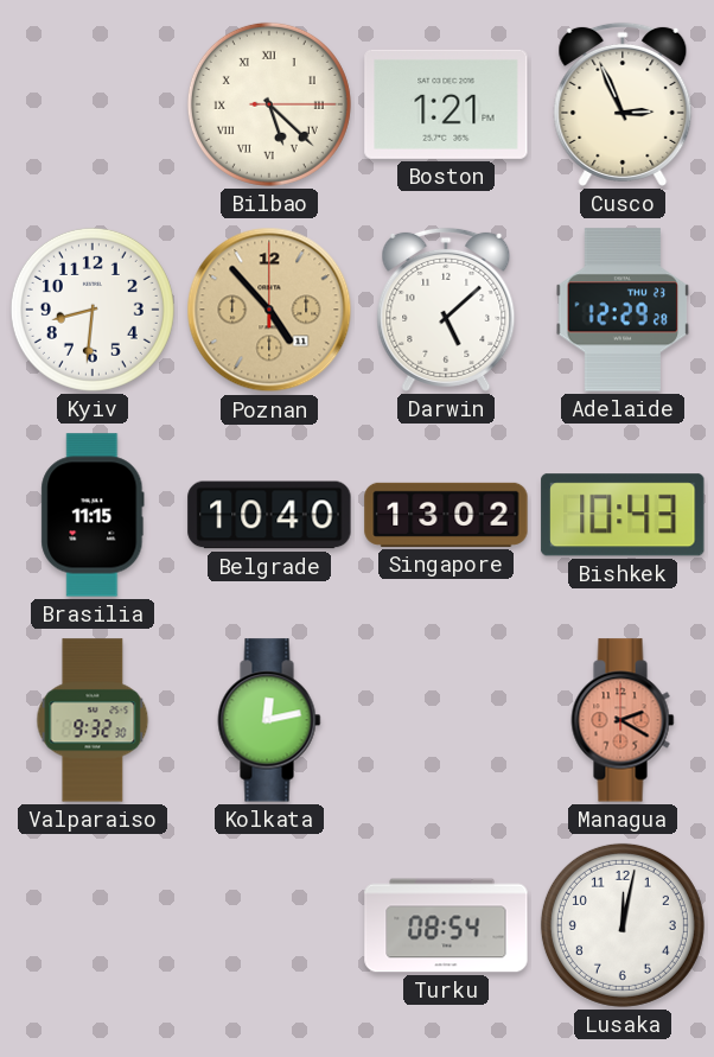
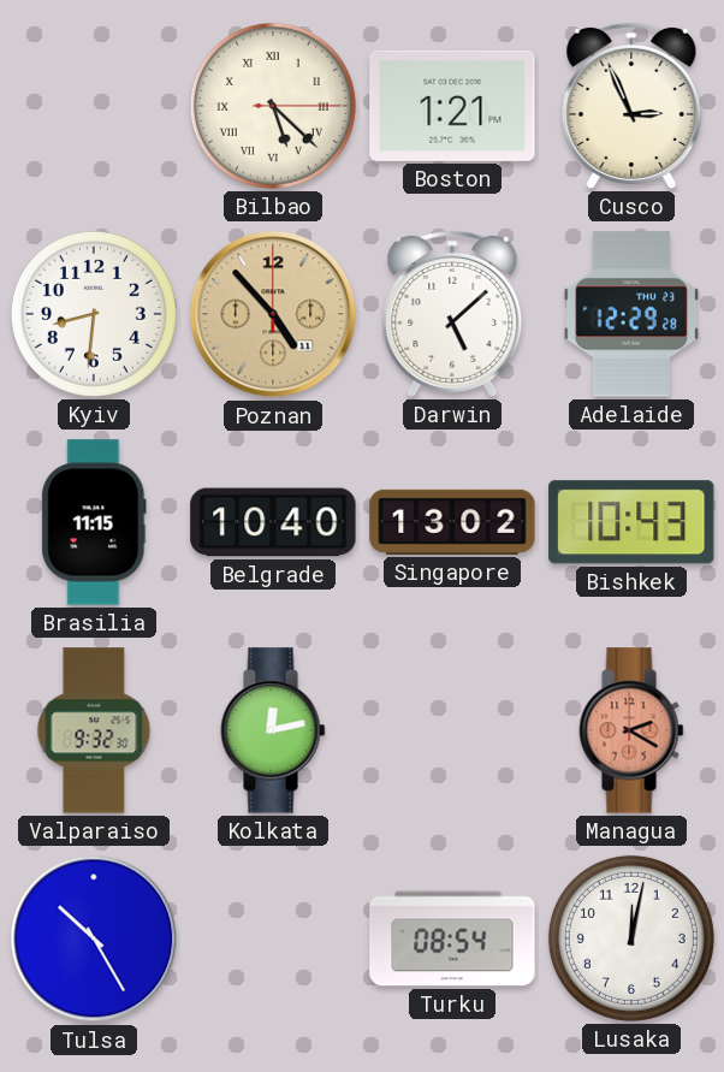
Tulsa: none -> 10:25 (94, 938)
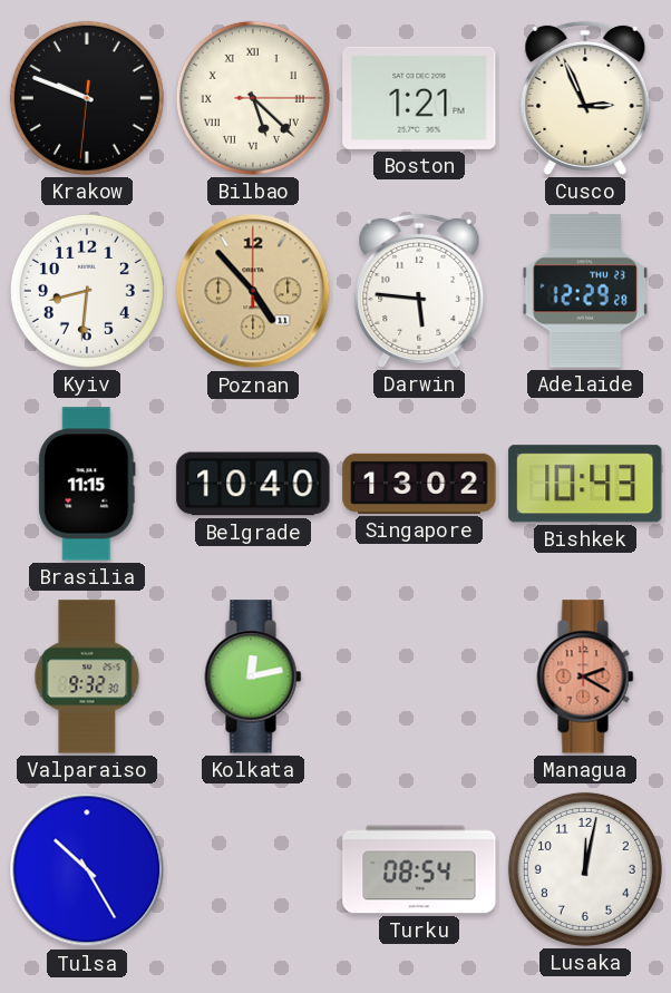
Krakow: none -> 9:48 (87, 98)
Darwin: 5:08 -> 5:46 (419, 291)
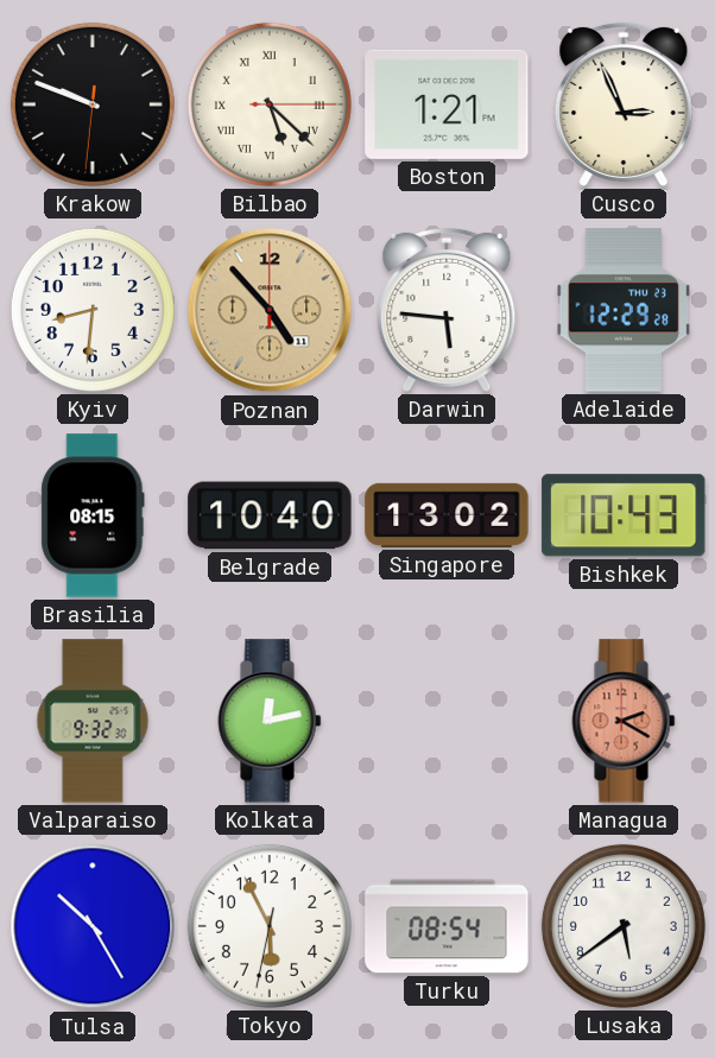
Brasilia: 11:15 -> 08:15 (93, 515)
Tokyo: none -> 5:55 (270, 926)
Lusaka: 12:02 -> 5:39 (624, 926)
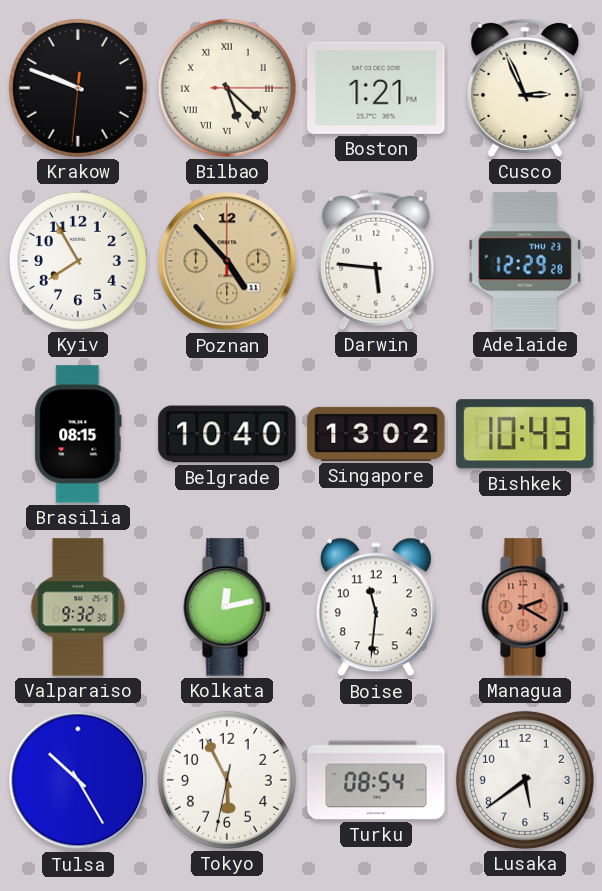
Kyiv: 8:31 -> 7:55 (78, 261)
Boise: none -> 11:31 (376, 607)
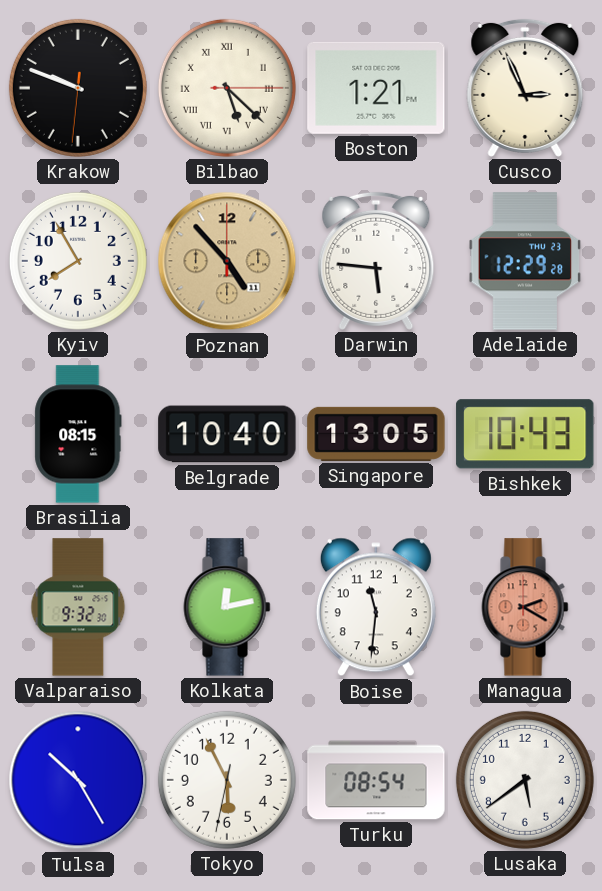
Singapore: 13:02 -> 13:05 (376, 434)
